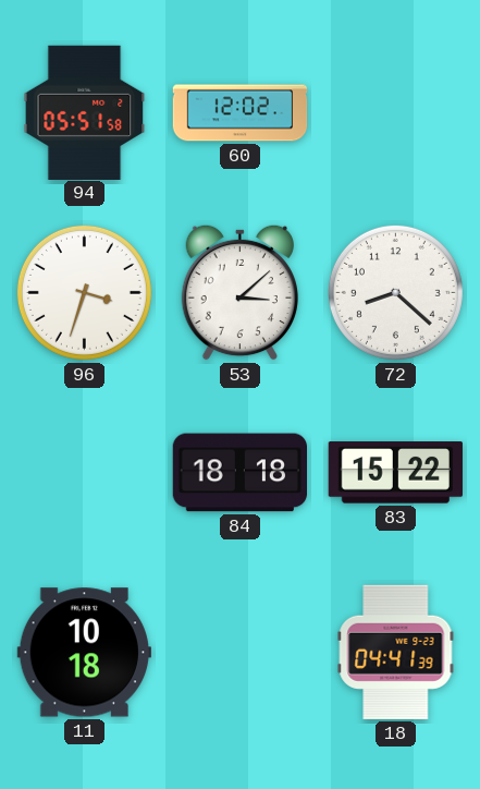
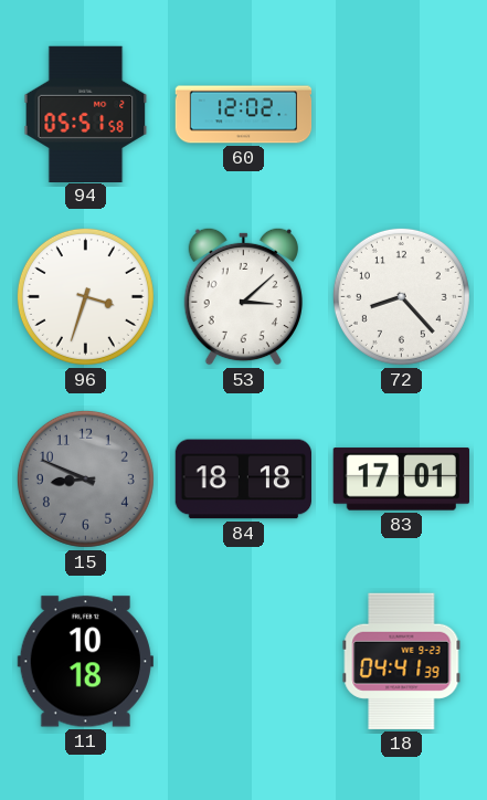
72: 8:22 -> 8:23 (401, 296)
15: none -> 8:49 (85, 478)
83: 15:22 -> 17:01 (401, 480)
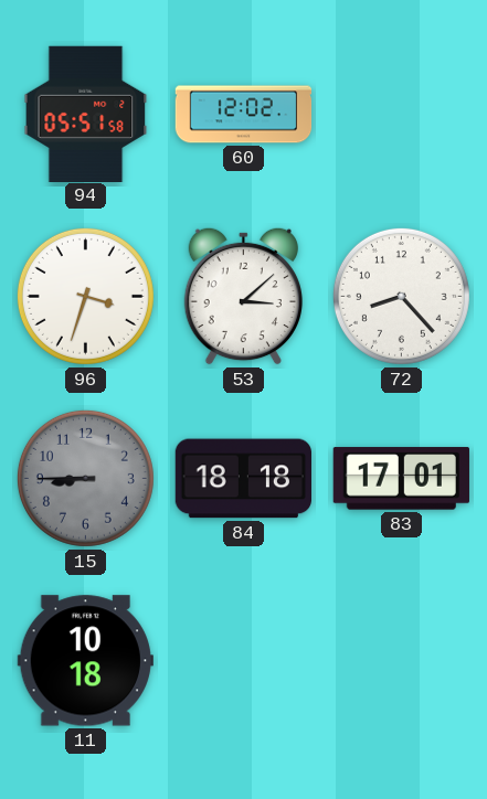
15: 8:49 -> 8:45 (85, 478)
18: 04:41 -> none (402, 661)
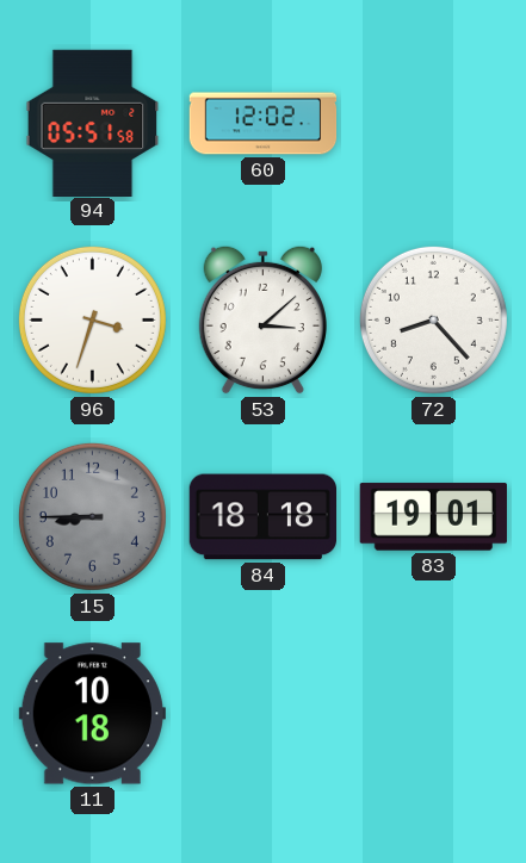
83: 17:01 -> 19:01 (433, 517)
